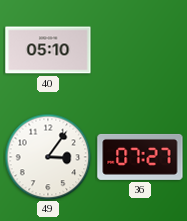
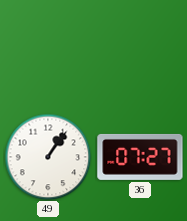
40: 05:10 -> none (48, 50)
49: 3:06 -> 1:06 (48, 157)
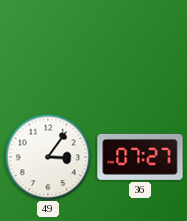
49: 1:06 -> 3:06 (48, 157)
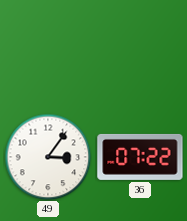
36: 07:27 -> 07:22 (140, 157)
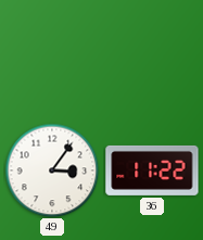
36: 07:22 -> 11:22 (152, 170)
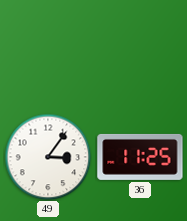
36: 11:22 -> 11:25 (140, 157)
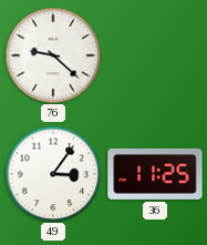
76: none -> 9:22 (53, 55)
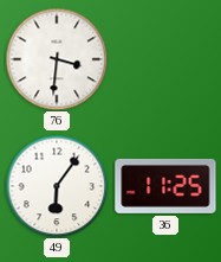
76: 9:22 -> 3:31 (57, 59)
49: 3:06 -> 6:06 (57, 186)
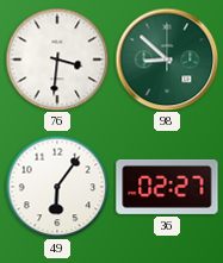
98: none -> 8:52 (167, 60)
36: 11:25 -> 02:27 (167, 187)
